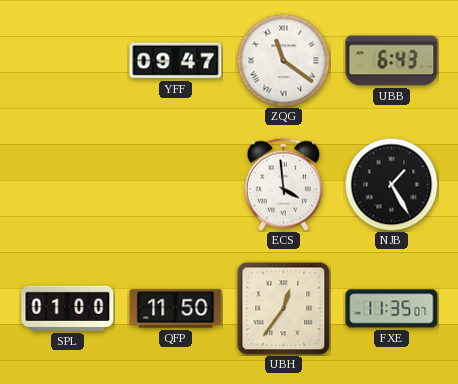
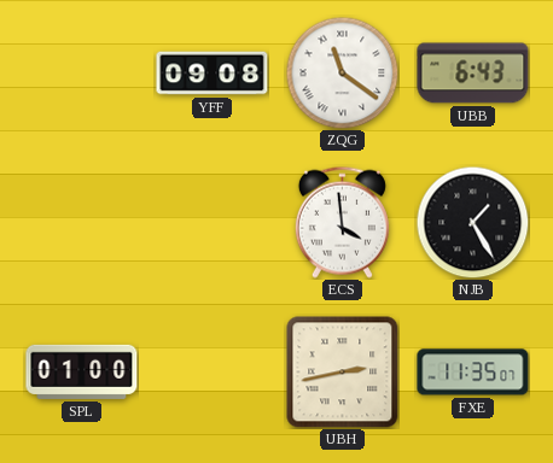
YFF: 09:47 -> 09:08 (213, 74)
QFP: 11:50 -> none (176, 309)
UBH: 12:36 -> 2:43 (343, 373)
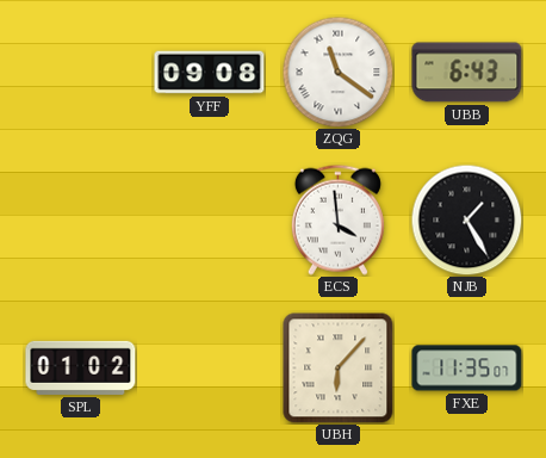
SPL: 01:00 -> 01:02 (81, 367)
UBH: 2:43 -> 6:07 (339, 369)
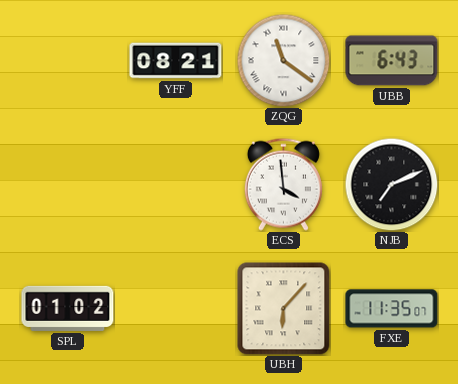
YFF: 09:08 -> 08:21 (176, 61)
NJB: 1:25 -> 7:11 (391, 184)
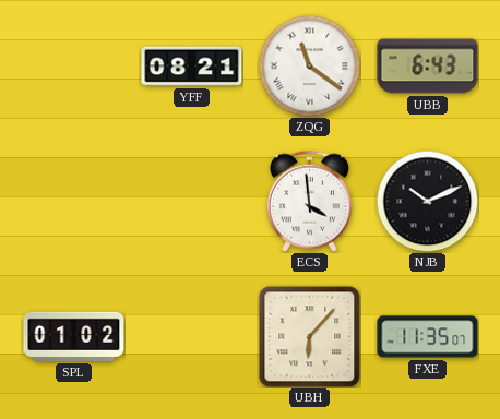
NJB: 7:11 -> 10:11 (427, 201)
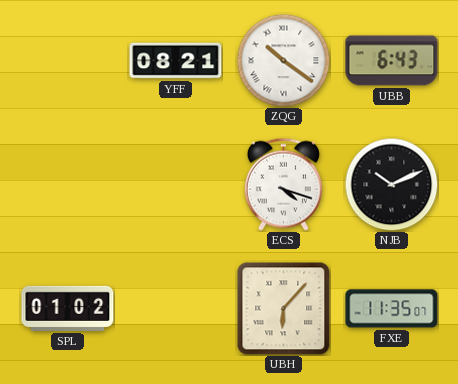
ZQG: 11:21 -> 10:21 (283, 60)
ECS: 3:59 -> 4:18 (283, 184)
